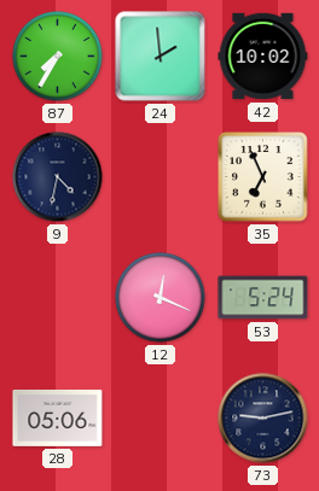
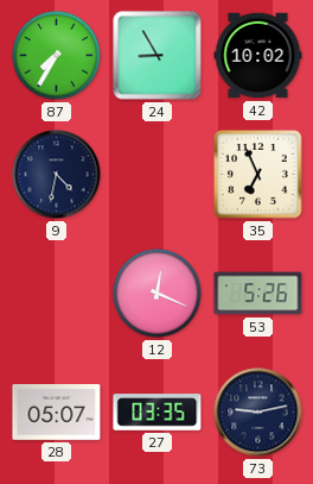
24: 1:59 -> 8:55 (158, 56)
53: 5:24 -> 5:26 (258, 294)
28: 05:06 -> 05:07 (57, 411)
27: none -> 03:35 (158, 413)
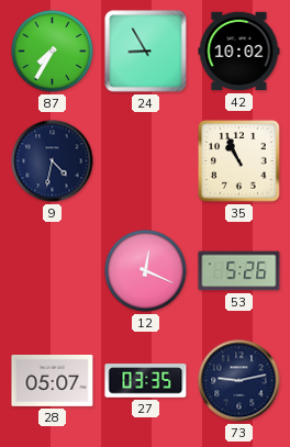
35: 6:56 -> 10:56 (239, 161)
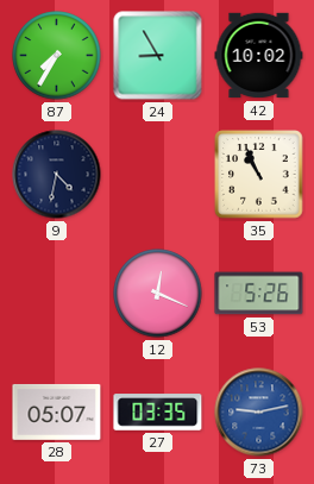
73 dial: navy -> blue (259, 413)
